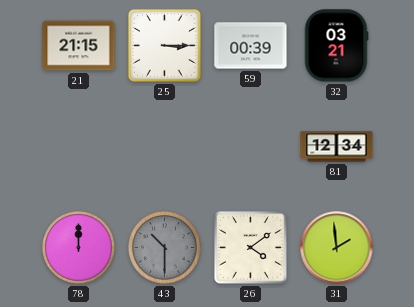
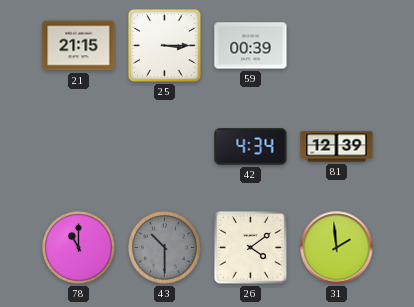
32: 03:21 -> none (336, 46)
42: none -> 4:34 (251, 147)
81: 12:34 -> 12:39 (337, 147)
78: 12:00 -> 11:00 (79, 248)
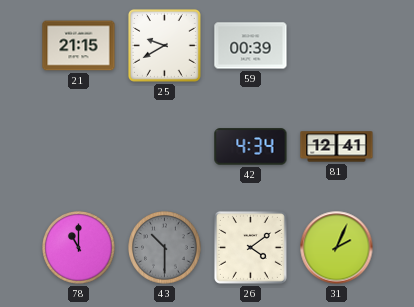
25: 3:15 -> 9:40 (164, 45)
81: 12:39 -> 12:41 (337, 147)
31: 1:59 -> 2:04 (337, 248)
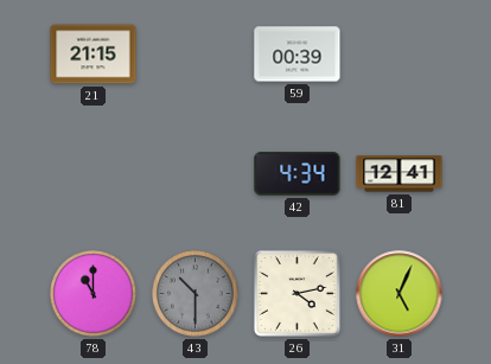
25: 9:40 -> none (164, 45)
26: 4:09 -> 4:13 (296, 293)
31: 2:04 -> 5:04 (400, 294)
